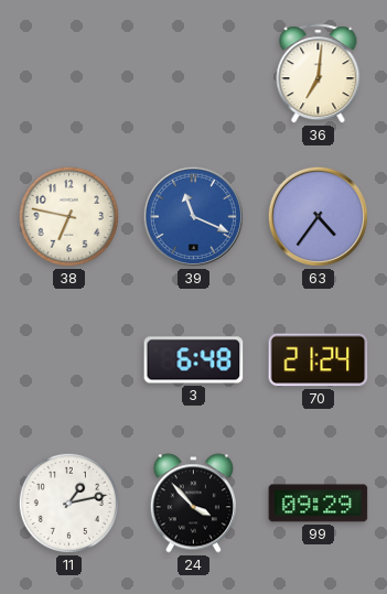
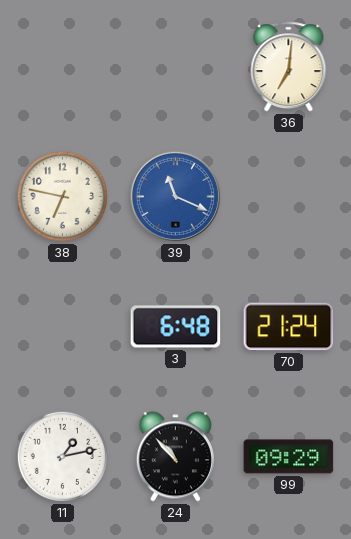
63: 4:36 -> none (318, 216)
24: 3:53 -> 10:53 (175, 457)
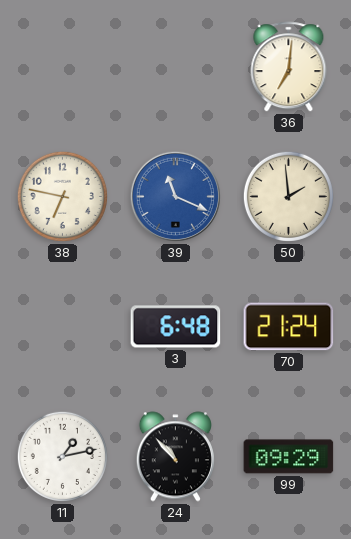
50: none -> 1:59 (288, 196)
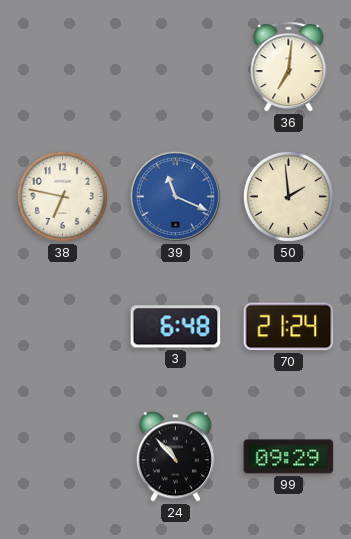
11: 1:13 -> none (62, 456)
